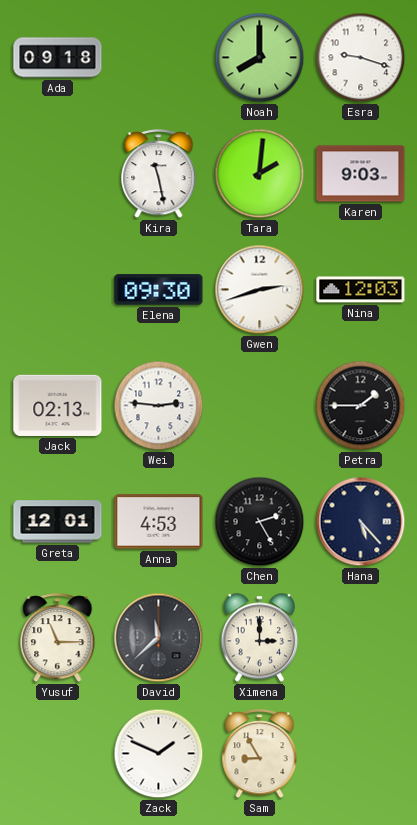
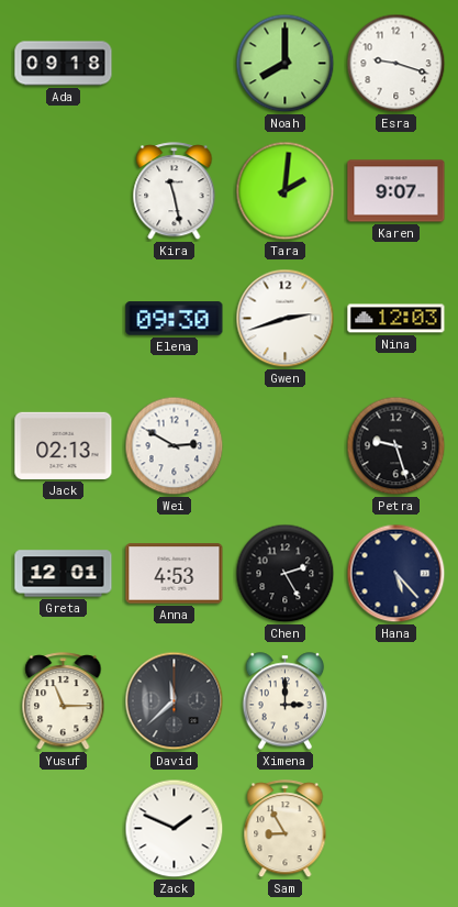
Karen: 9:03 -> 9:07 (396, 191)
Wei: 2:46 -> 2:50 (175, 446)
Petra: 1:45 -> 9:27 (396, 446)
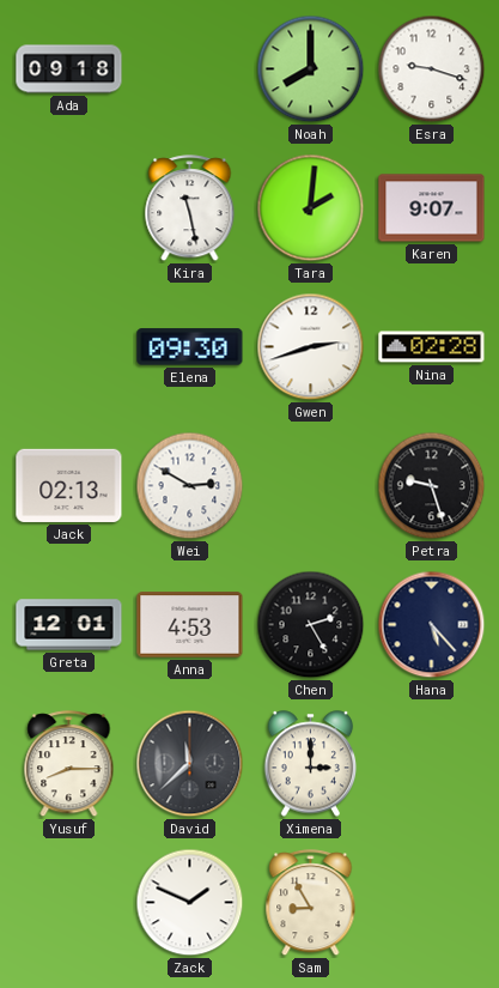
Nina: 12:03 -> 02:28 (432, 347)
Yusuf: 11:15 -> 8:15 (69, 764)
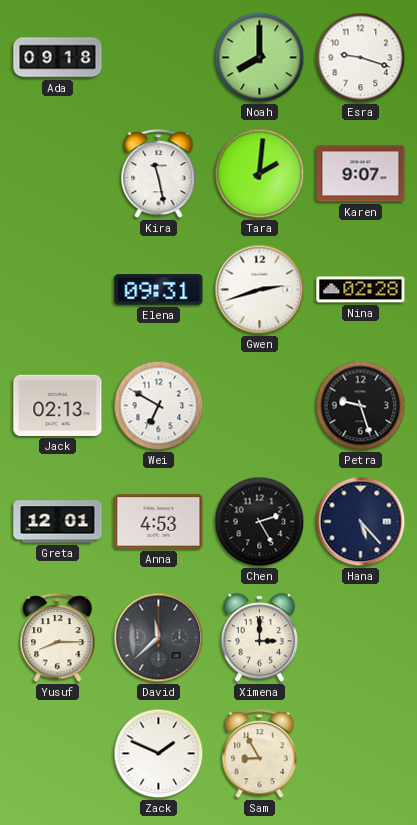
Elena: 09:30 -> 09:31 (159, 290)
Wei: 2:50 -> 6:50 (159, 406)
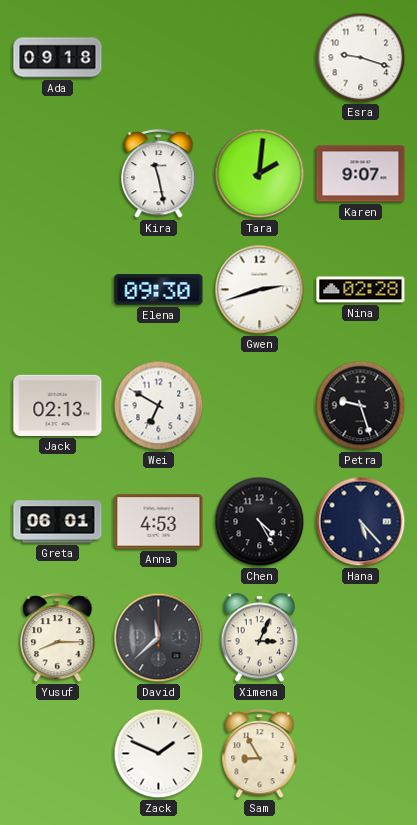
Noah: 8:00 -> none (260, 58)
Elena: 09:31 -> 09:30 (159, 290)
Greta: 12:01 -> 06:01 (58, 522)
Chen: 2:25 -> 4:25 (260, 522)
Ximena: 3:00 -> 3:04 (260, 638)
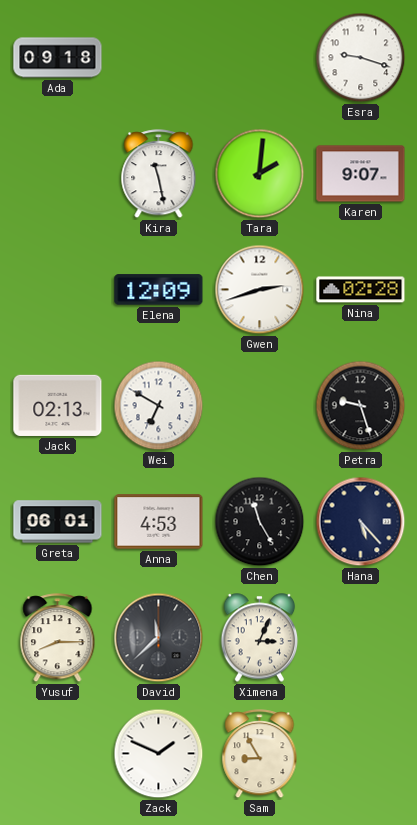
Elena: 09:30 -> 12:09 (159, 290)
Chen: 4:25 -> 11:25 (260, 522)
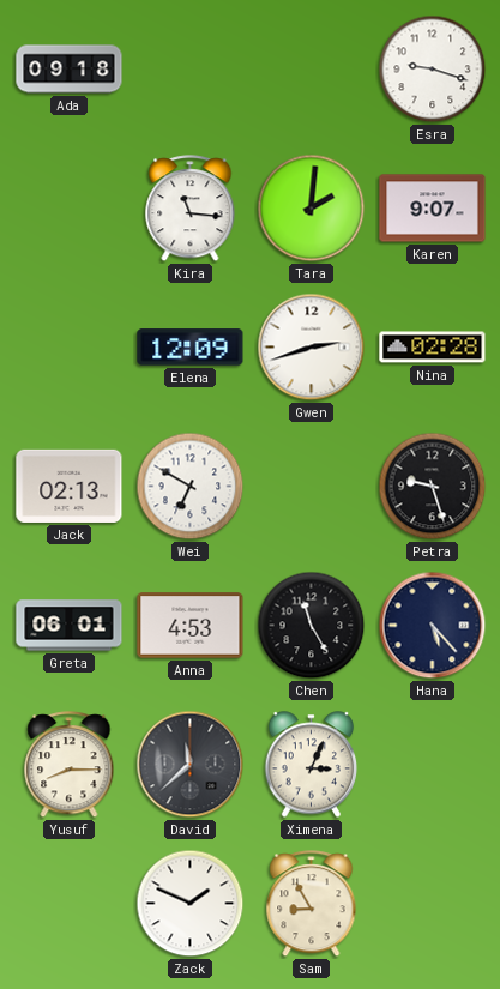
Kira: 11:28 -> 11:16 (191, 209)
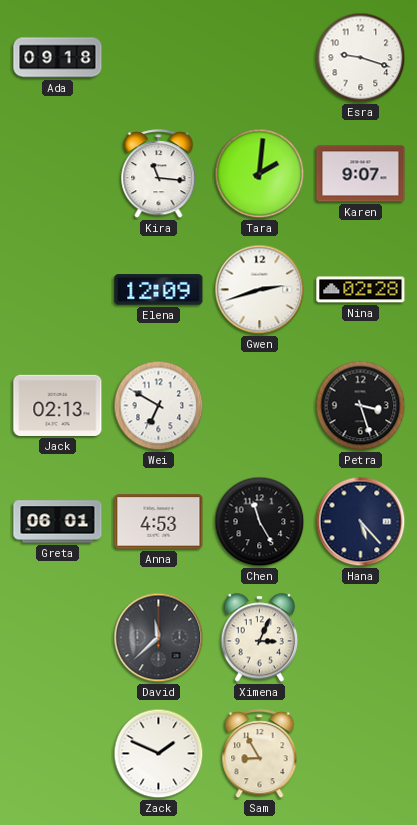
Petra: 9:27 -> 3:27 (361, 406)
Yusuf: 8:15 -> none (70, 765)
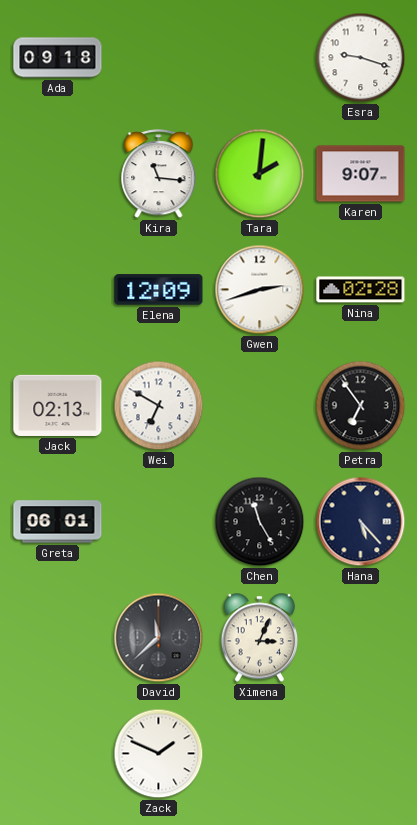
Petra: 3:27 -> 6:54 (361, 406)
Anna: 4:53 -> none (159, 522)
Sam: 8:55 -> none (260, 754)
